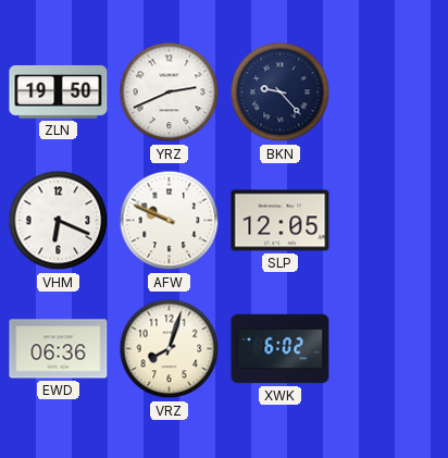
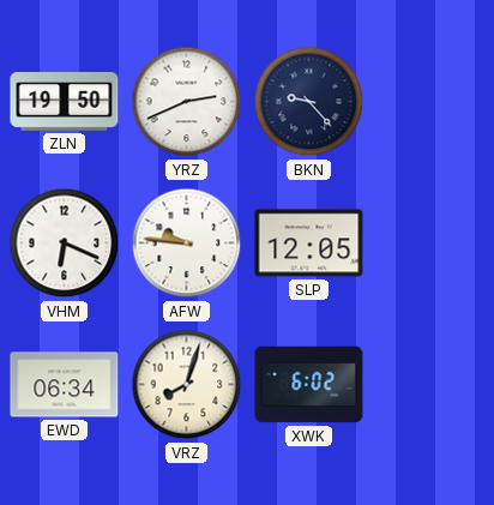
AFW: 9:49 -> 9:46 (187, 244)
EWD: 06:36 -> 06:34 (65, 385)
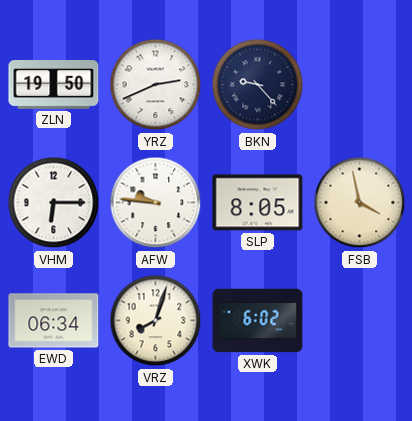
VHM: 6:19 -> 6:15 (54, 203)
SLP: 12:05 -> 8:05 (258, 203)
FSB: none -> 3:58 (360, 203)
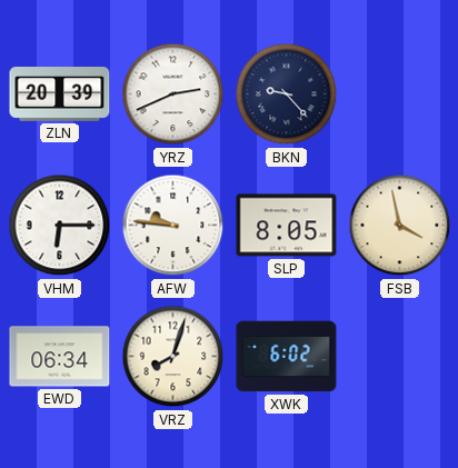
ZLN: 19:50 -> 20:39 (60, 94)
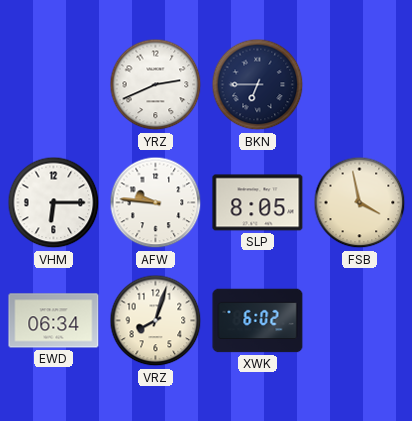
ZLN: 20:39 -> none (60, 94)
BKN: 9:23 -> 6:45 (258, 85)
